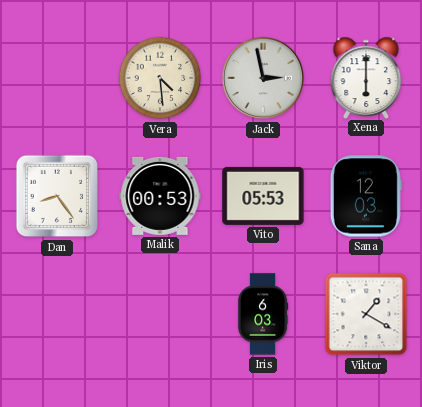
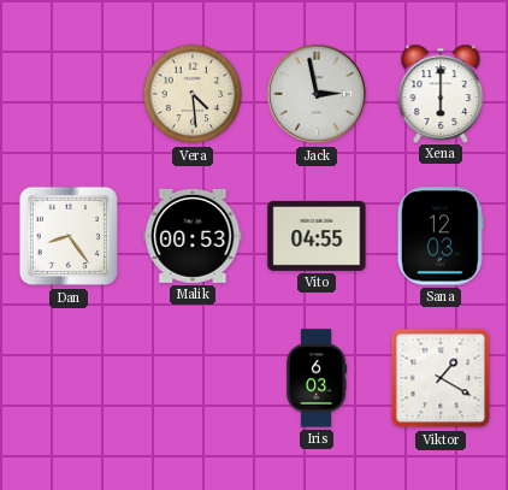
Vito: 05:53 -> 04:55 (317, 236)
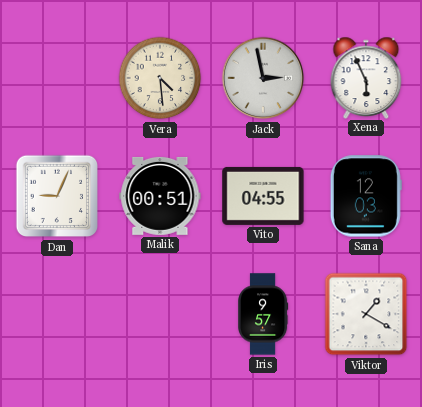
Xena: 6:00 -> 5:56 (366, 77)
Dan: 8:24 -> 9:04 (57, 196)
Malik: 00:53 -> 00:51 (160, 196)
Iris: 6:03 -> 9:57 (263, 314)
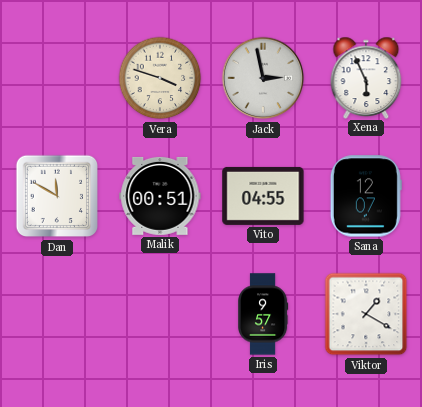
Vera: 4:29 -> 3:48 (160, 78)
Dan: 9:04 -> 11:50 (57, 196)
Sana: 12:03 -> 12:07 (366, 196)
